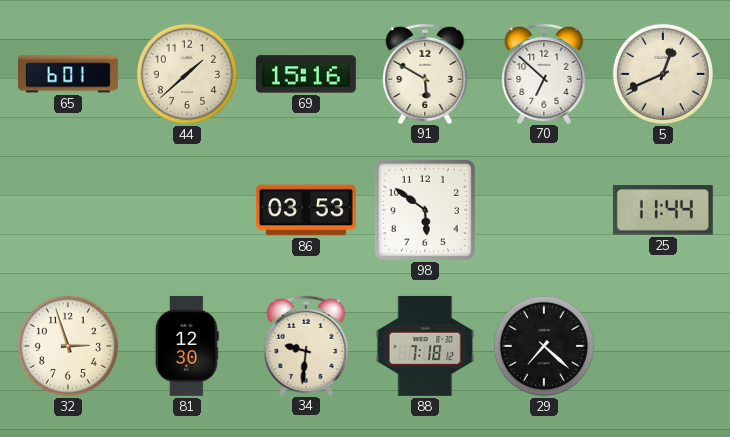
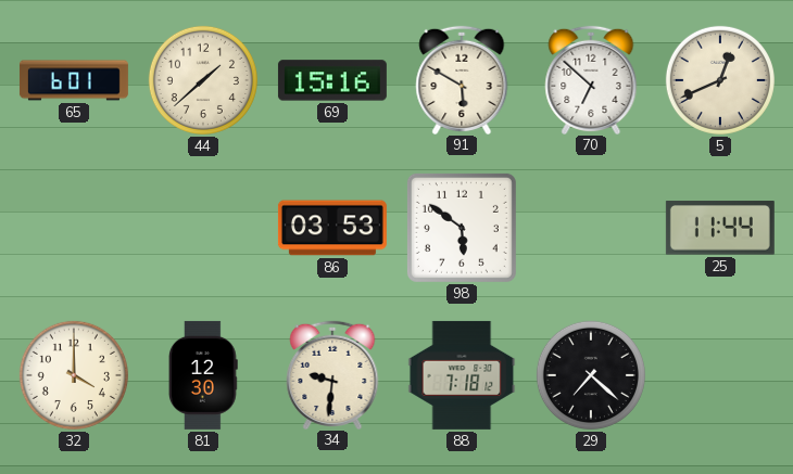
32: 2:57 -> 4:00 (74, 375)
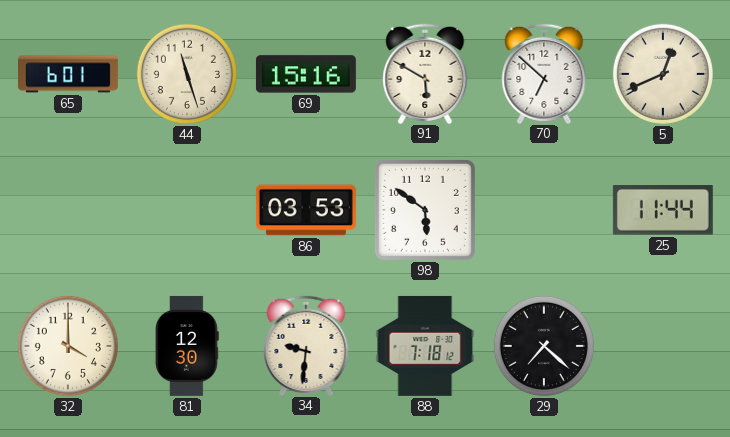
44: 1:38 -> 11:27 (187, 74)
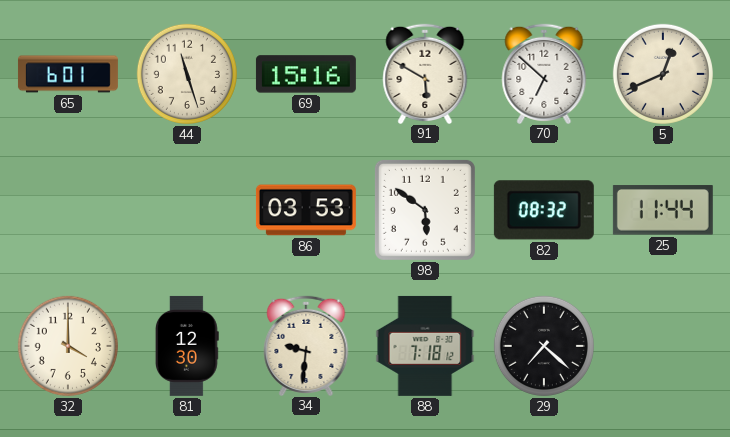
82: none -> 08:32 (544, 210)
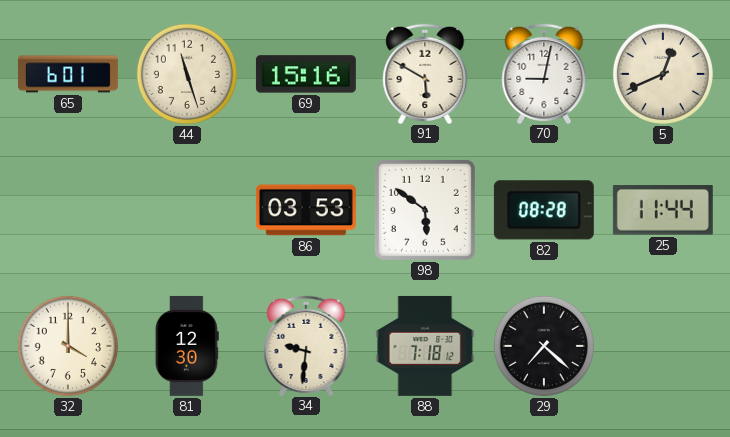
70: 6:52 -> 9:02 (544, 73)
82: 08:32 -> 08:28 (544, 210)
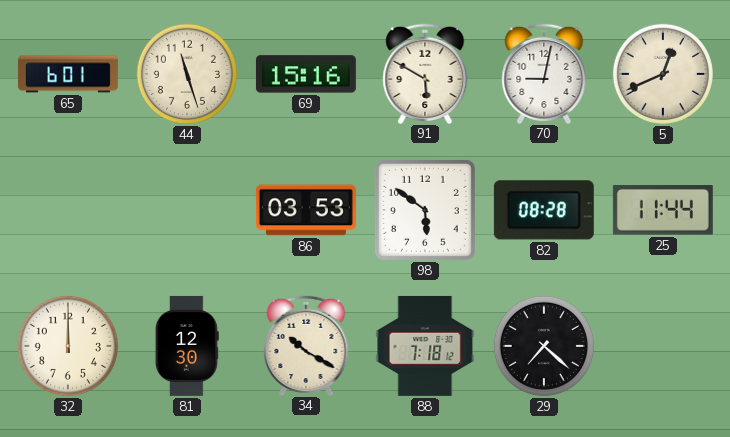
32: 4:00 -> 12:00 (68, 346)
34: 9:31 -> 10:20 (306, 345)
